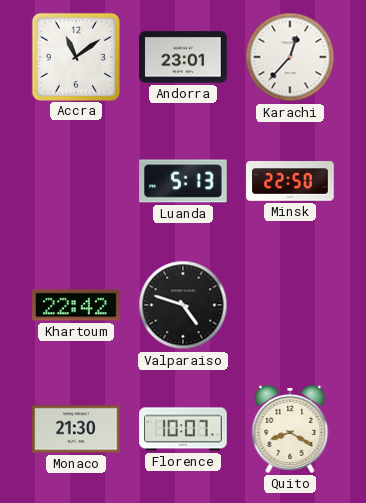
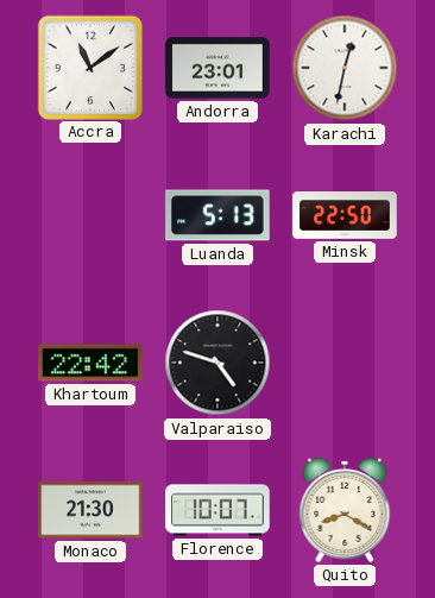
Karachi: 12:37 -> 12:32 (345, 68)
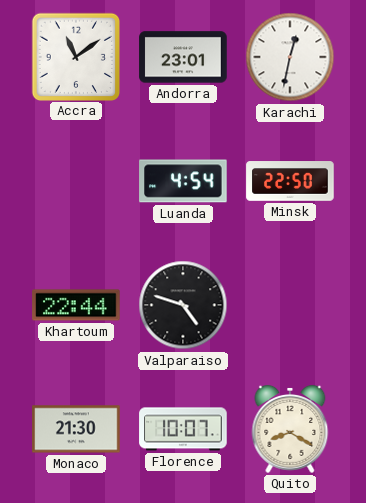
Luanda: 5:13 -> 4:54 (183, 181)
Khartoum: 22:42 -> 22:44 (76, 305)
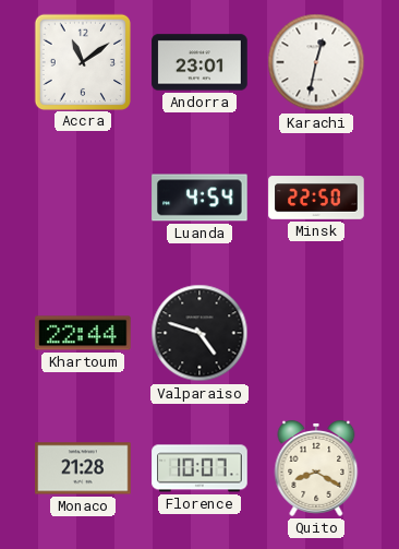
Monaco: 21:30 -> 21:28 (83, 468)
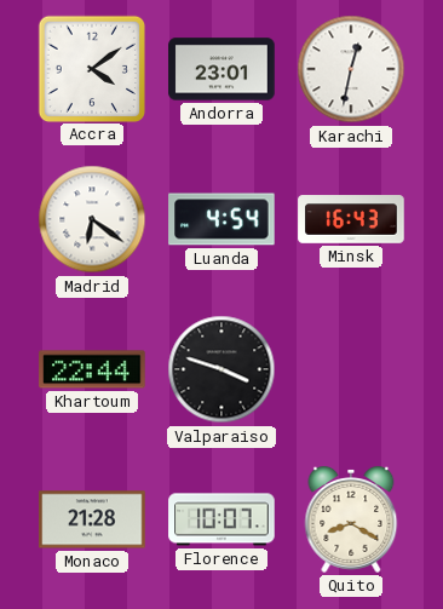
Accra: 11:09 -> 4:09 (91, 68)
Madrid: none -> 6:21 (92, 219)
Minsk: 22:50 -> 16:43 (351, 219)
Valparaiso: 4:48 -> 3:48 (221, 369)
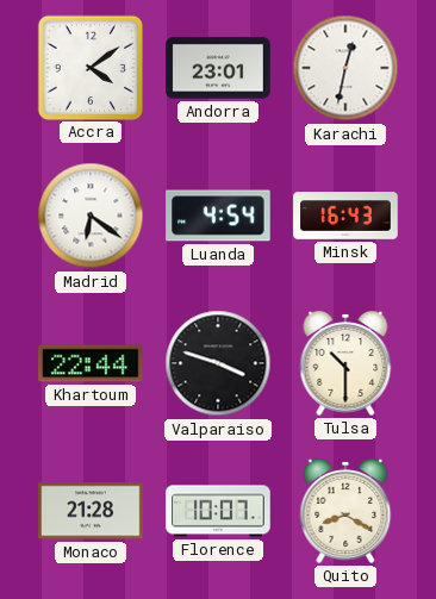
Tulsa: none -> 10:30 (345, 363)
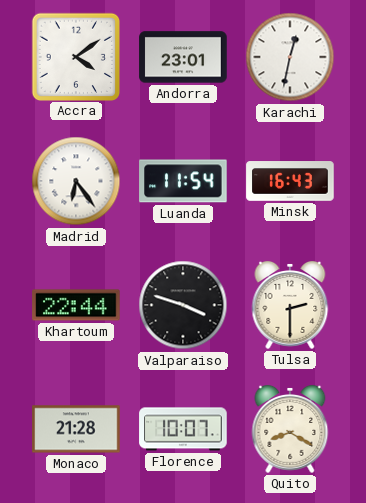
Madrid: 6:21 -> 6:24 (76, 181)
Luanda: 4:54 -> 11:54 (183, 181)
Tulsa: 10:30 -> 2:30 (290, 305)
